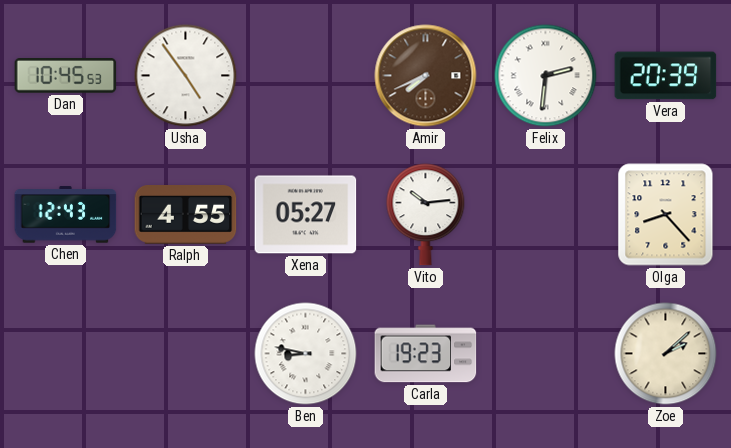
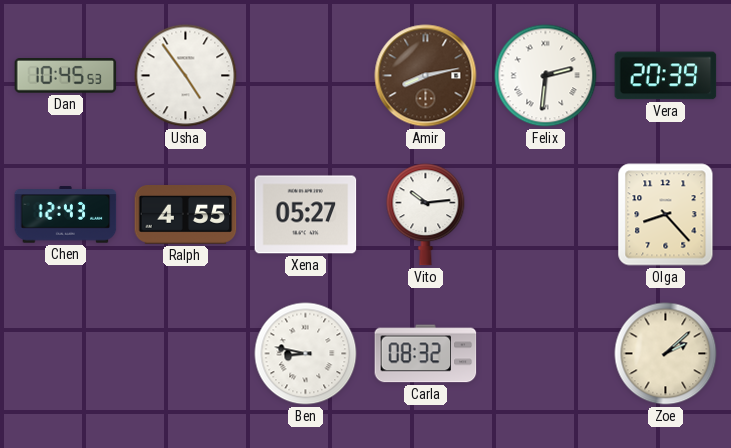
Amir: 7:41 -> 8:13 (426, 76)
Carla: 19:23 -> 08:32 (426, 354)
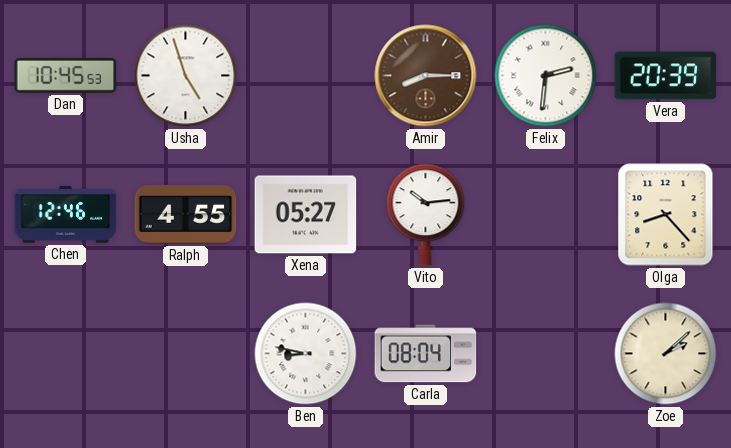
Usha: 4:54 -> 4:57 (186, 76)
Amir: 8:13 -> 8:15 (426, 76)
Chen: 12:43 -> 12:46 (66, 215)
Carla: 08:32 -> 08:04 (426, 354)
